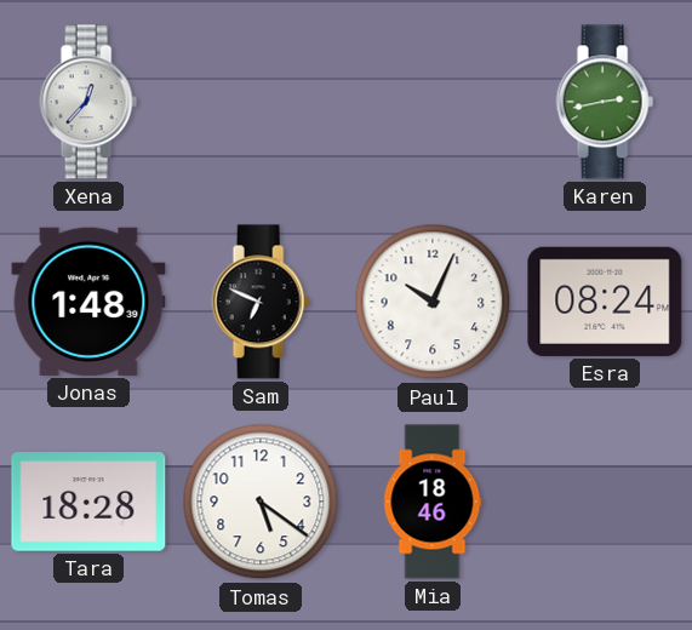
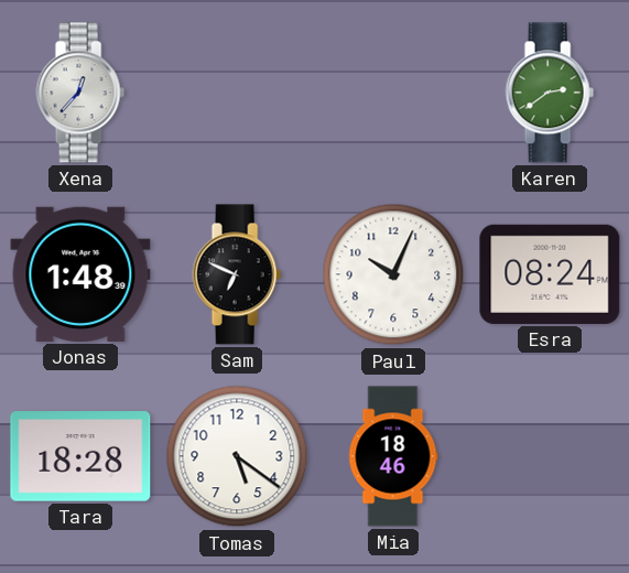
Karen: 2:43 -> 2:39 (550, 93)
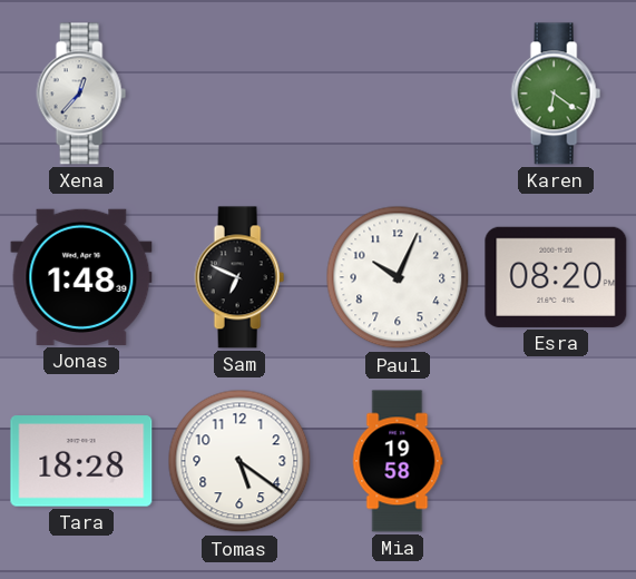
Karen: 2:39 -> 6:21 (556, 94)
Esra: 08:24 -> 08:20 (556, 277)
Mia: 18:46 -> 19:58 (398, 461)
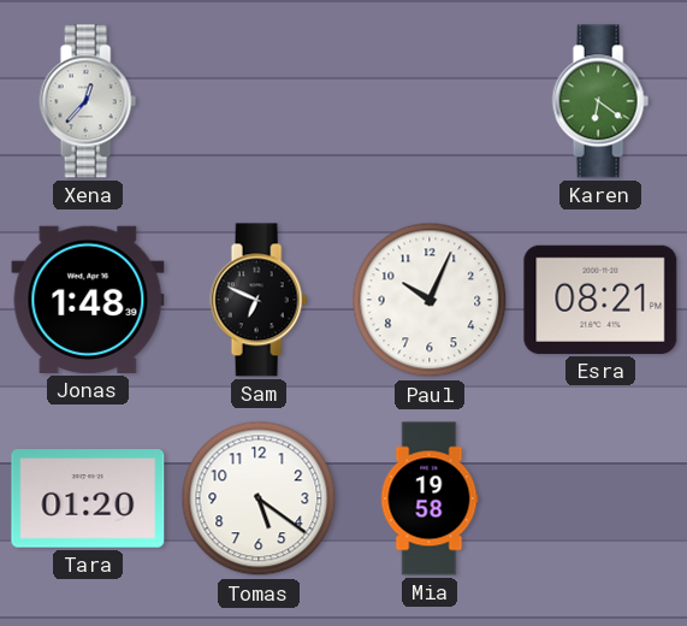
Esra: 08:20 -> 08:21 (600, 300)
Tara: 18:28 -> 01:20 (88, 498)
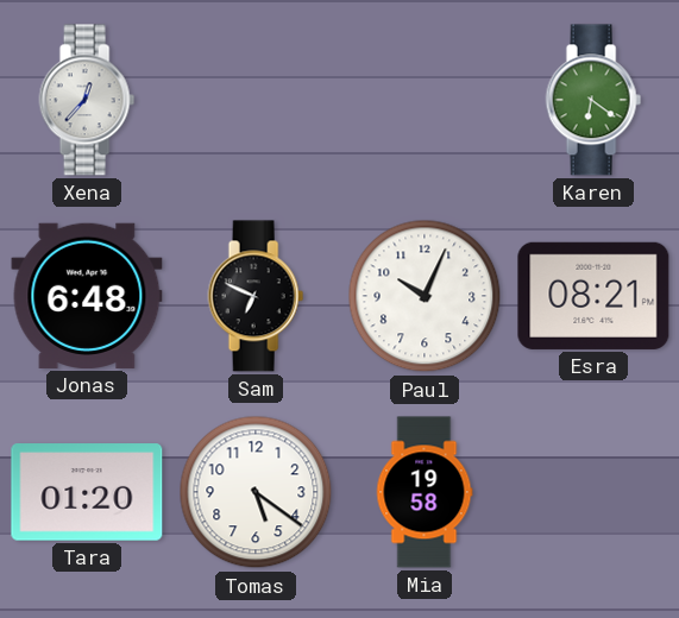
Jonas: 1:48 -> 6:48 (87, 296)
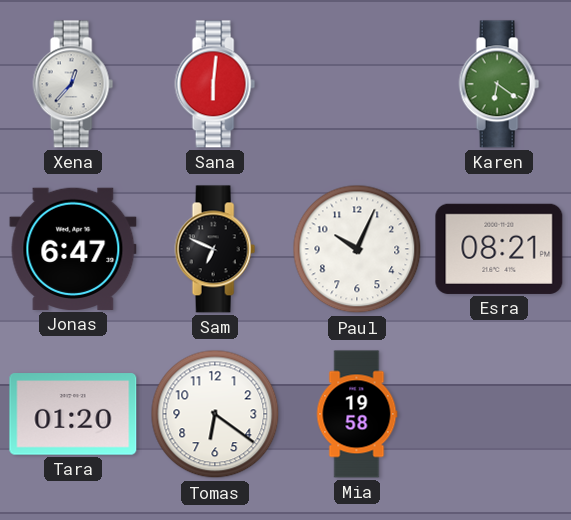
Sana: none -> 6:01 (215, 84)
Jonas: 6:48 -> 6:47 (73, 249)
Tomas: 5:21 -> 6:21 (215, 414)
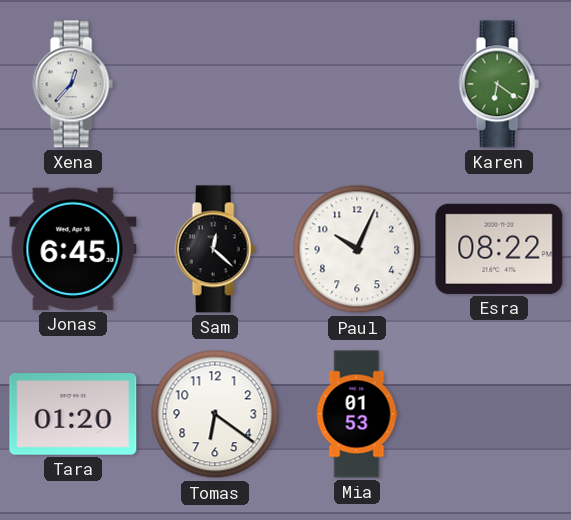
Sana: 6:01 -> none (215, 84)
Jonas: 6:47 -> 6:45 (73, 249)
Sam: 6:49 -> 12:22 (215, 249)
Esra: 08:21 -> 08:22 (499, 249)
Mia: 19:58 -> 01:53 (357, 414)
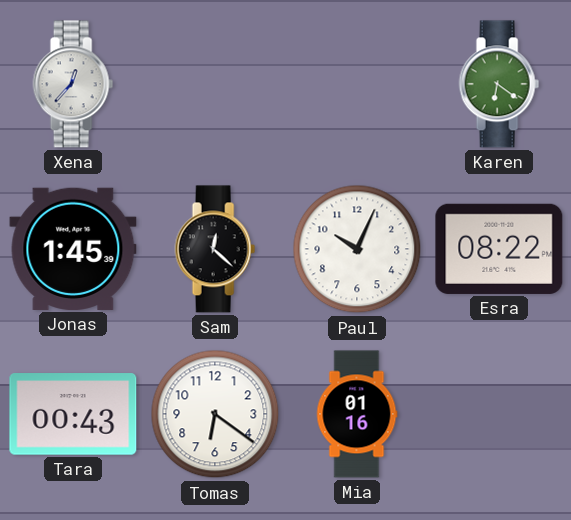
Jonas: 6:45 -> 1:45 (73, 249)
Tara: 01:20 -> 00:43 (73, 414)
Mia: 01:53 -> 01:16 (357, 414)
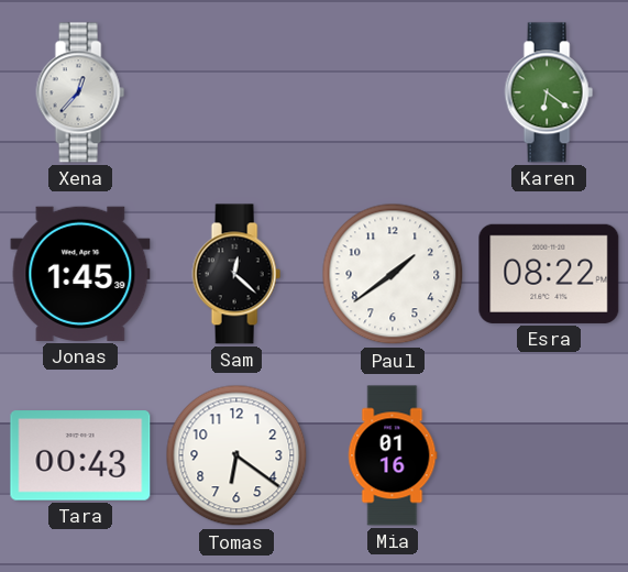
Paul: 10:04 -> 1:39 (393, 274)
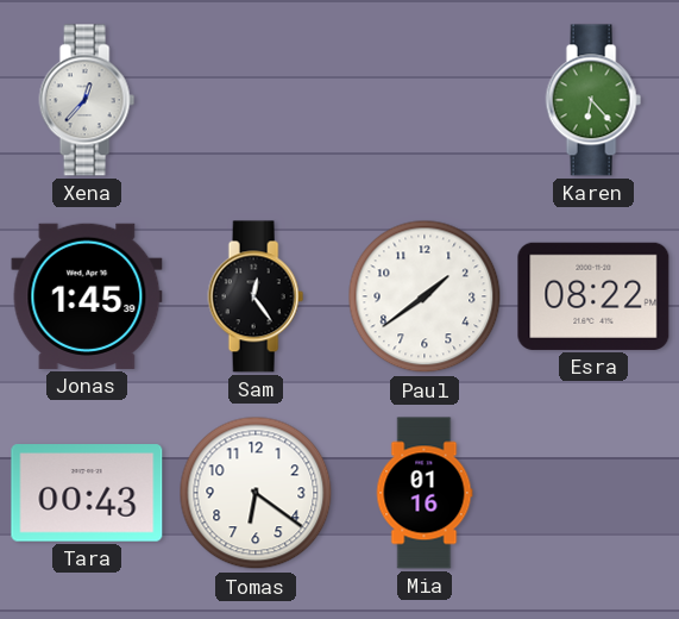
Karen: 6:21 -> 6:23 (593, 100)
Sam: 12:22 -> 12:24 (256, 296)
